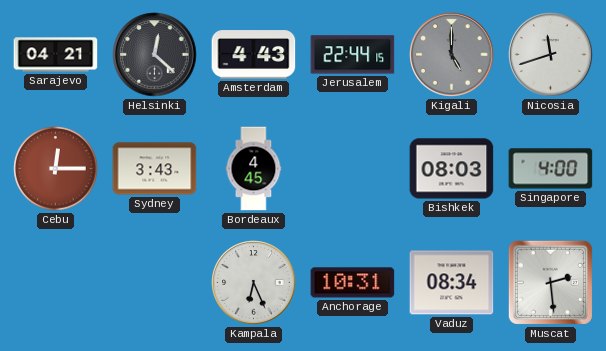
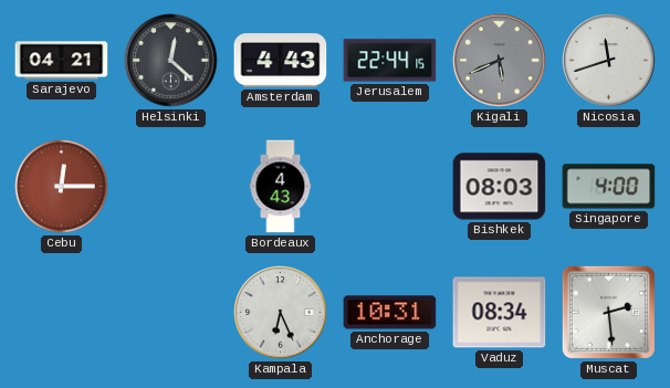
Kigali: 5:00 -> 5:41 (500, 61)
Sydney: 3:43 -> none (155, 169)
Bordeaux: 4:45 -> 4:43 (281, 187)
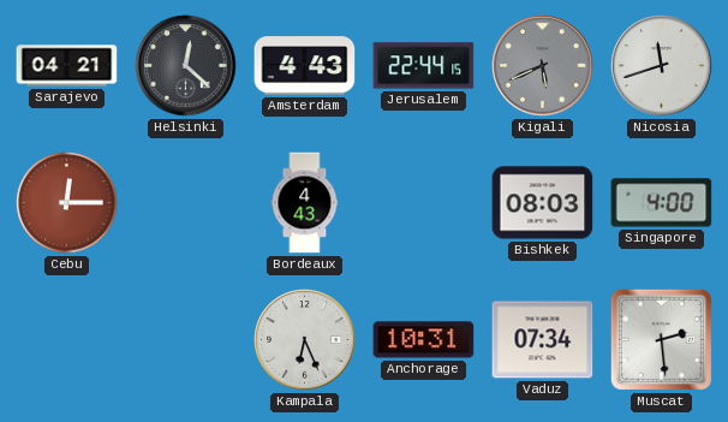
Vaduz: 08:34 -> 07:34 (543, 340)
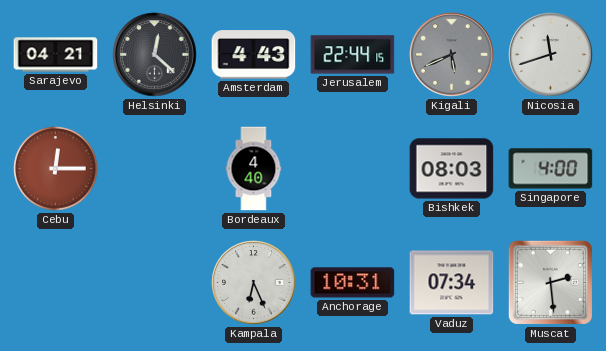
Bordeaux: 4:43 -> 4:40 (254, 169)
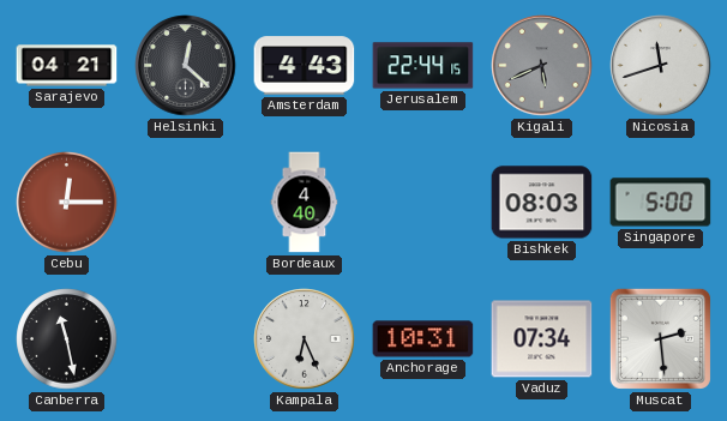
Singapore: 4:00 -> 5:00 (661, 203)
Canberra: none -> 11:28 (67, 339)
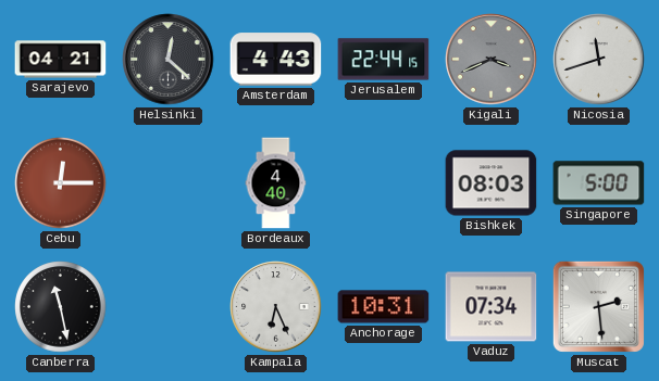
Kigali: 5:41 -> 3:41 (492, 60)
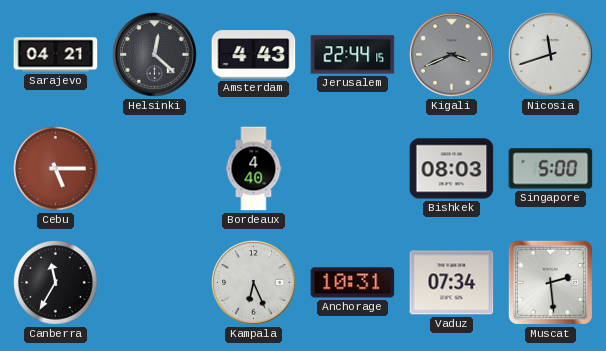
Cebu: 12:15 -> 5:15 (56, 169)
Canberra: 11:28 -> 11:35 (56, 283)
